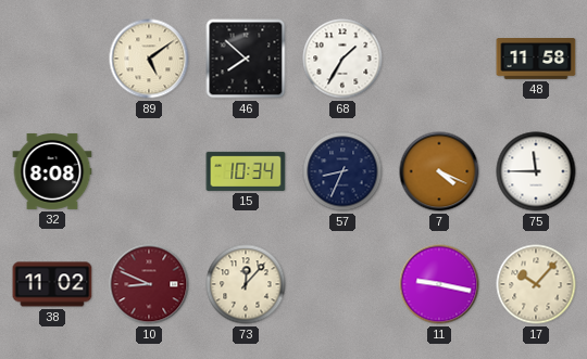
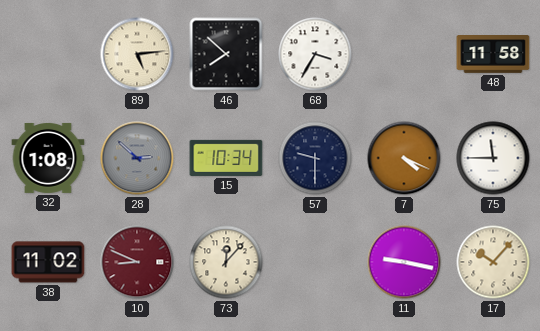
89: 5:09 -> 5:14 (137, 54)
68: 1:35 -> 3:35 (315, 54)
32: 8:08 -> 1:08 (48, 158)
28: none -> 2:52 (137, 158)
57: 8:34 -> 9:30 (315, 158)
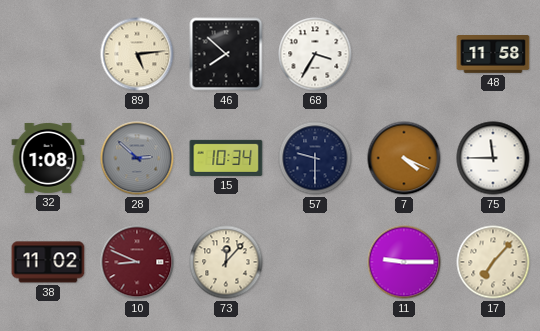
11: 9:17 -> 9:15 (404, 262)
17: 10:07 -> 7:07 (493, 262)
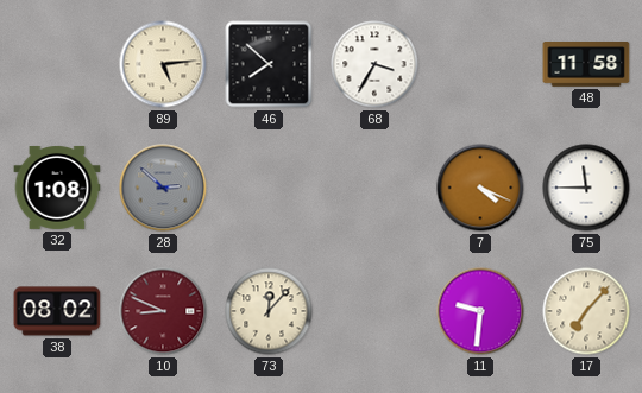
15: 10:34 -> none (226, 158)
57: 9:30 -> none (315, 158)
38: 11:02 -> 08:02 (57, 311)
11: 9:15 -> 9:31 (480, 311)
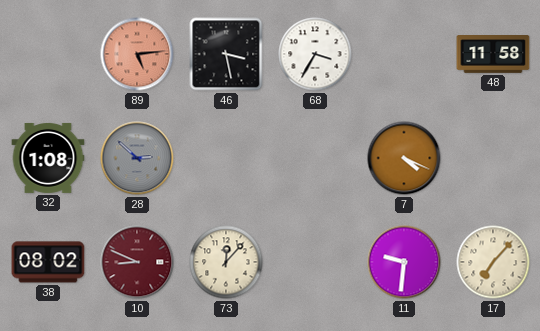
89 dial: cream -> salmon (137, 54)
46: 7:52 -> 3:28 (226, 54)
75: 11:45 -> none (586, 188)
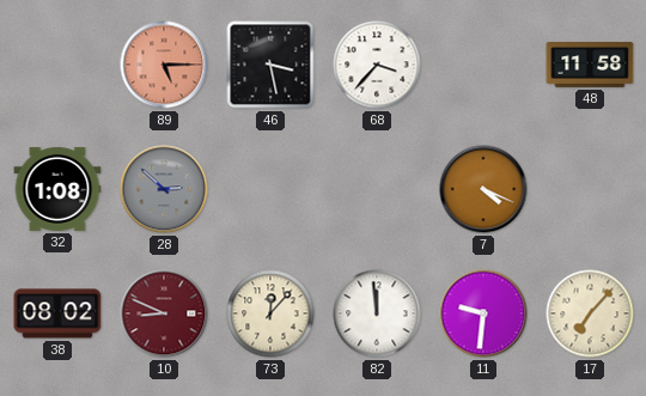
89: 5:14 -> 5:15 (164, 65)
68: 3:35 -> 3:37 (377, 65)
82: none -> 11:59 (377, 313)
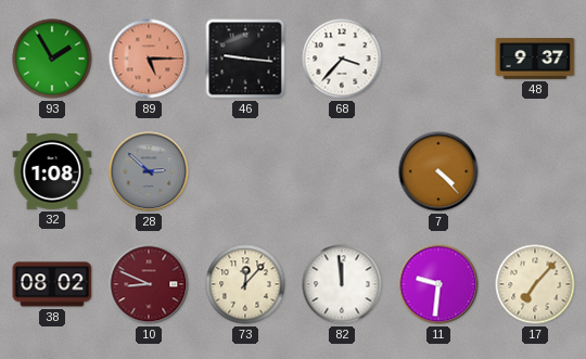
93: none -> 1:55 (52, 59)
46: 3:28 -> 9:16 (245, 59)
48: 11:58 -> 9:37 (535, 59)
7: 4:19 -> 4:23 (438, 171)
